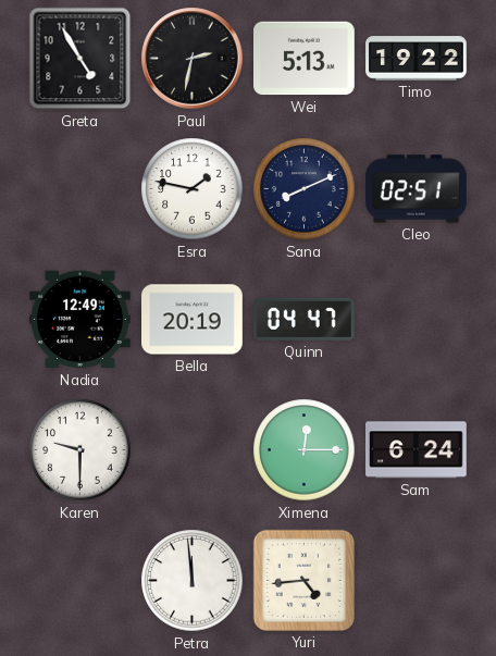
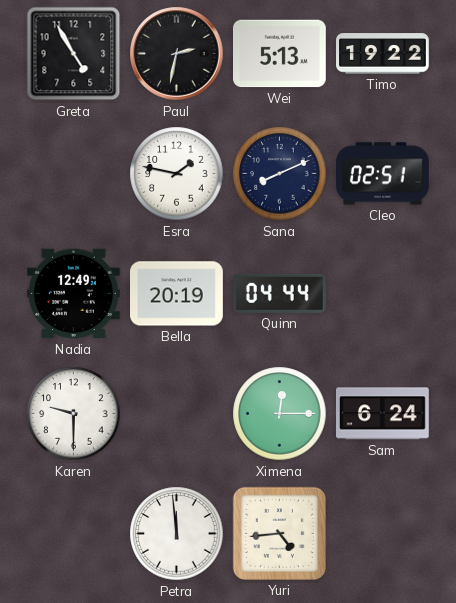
Quinn: 04:47 -> 04:44 (279, 293)
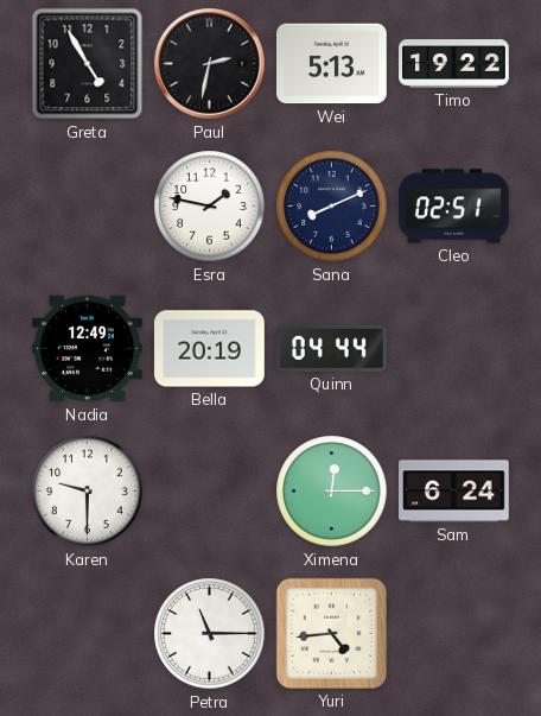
Petra: 11:59 -> 11:15 (210, 634)
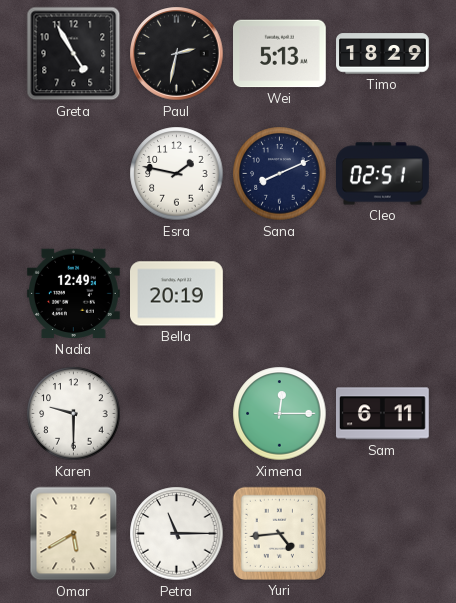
Timo: 19:22 -> 18:29 (383, 54)
Quinn: 04:44 -> none (331, 348)
Sam: 6:24 -> 6:11 (383, 414)
Omar: none -> 5:40 (74, 534)
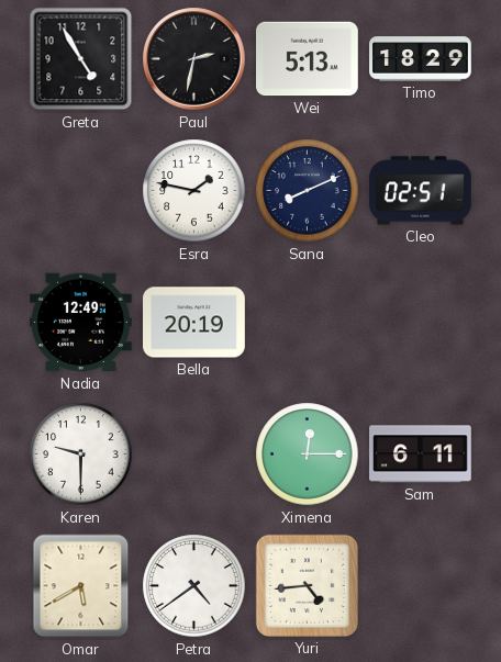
Petra: 11:15 -> 4:39 (194, 586)
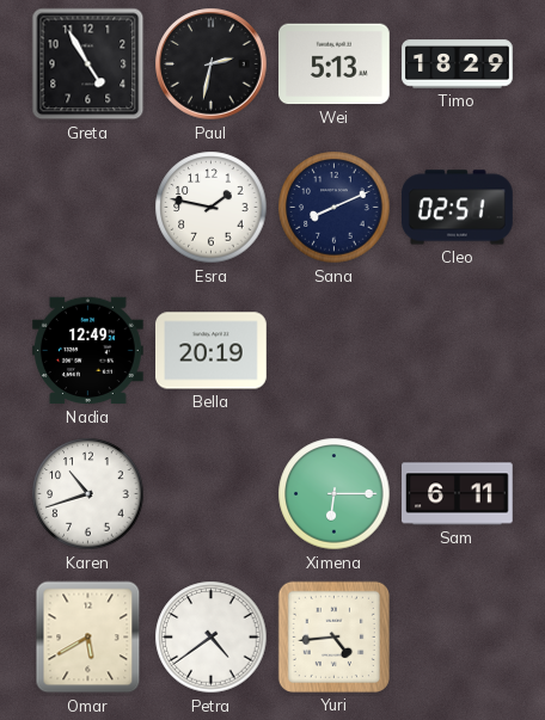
Karen: 9:30 -> 10:42 (88, 494)
Ximena: 12:15 -> 6:15 (335, 494)
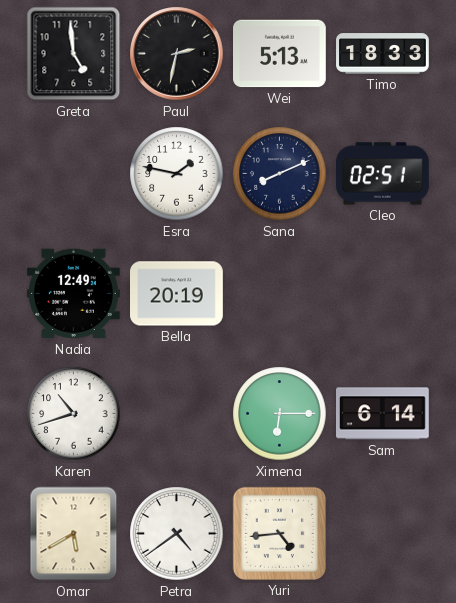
Greta: 4:55 -> 4:59 (74, 54)
Timo: 18:29 -> 18:33 (383, 54)
Sam: 6:11 -> 6:14 (383, 414)
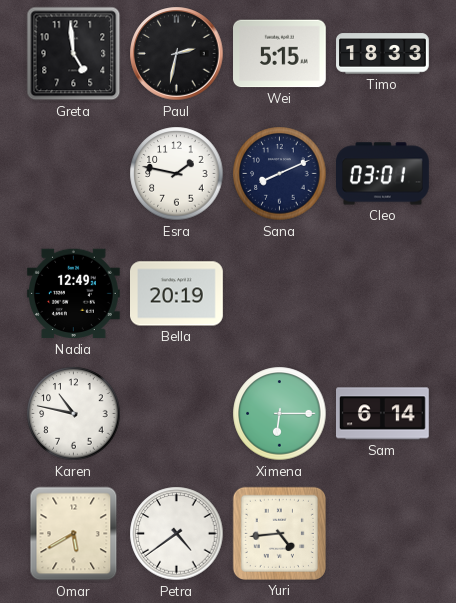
Wei: 5:13 -> 5:15 (280, 54)
Cleo: 02:51 -> 03:01 (383, 174)
Karen: 10:42 -> 10:47 (74, 414)
